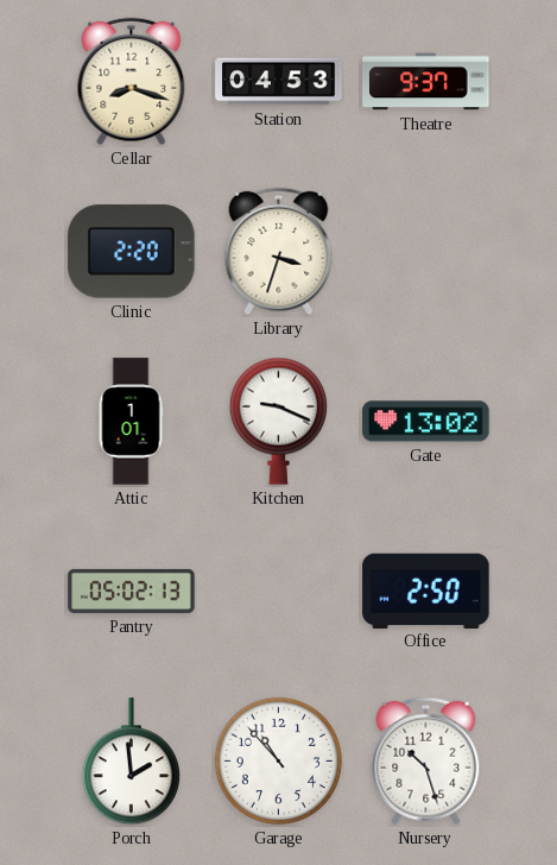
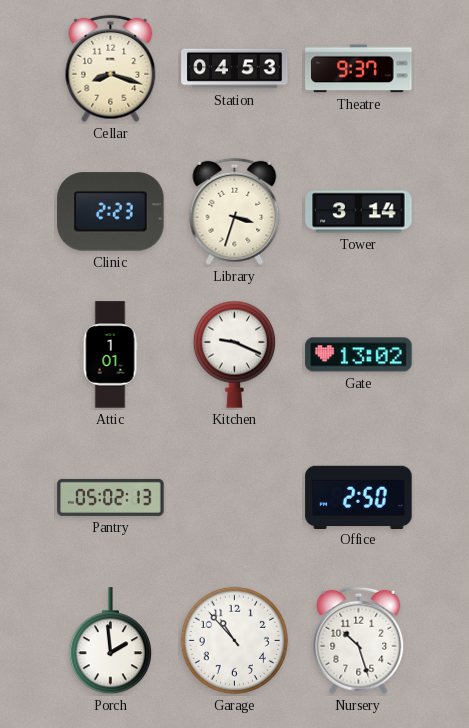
Clinic: 2:20 -> 2:23 (111, 212)
Tower: none -> 3:14 (359, 212)
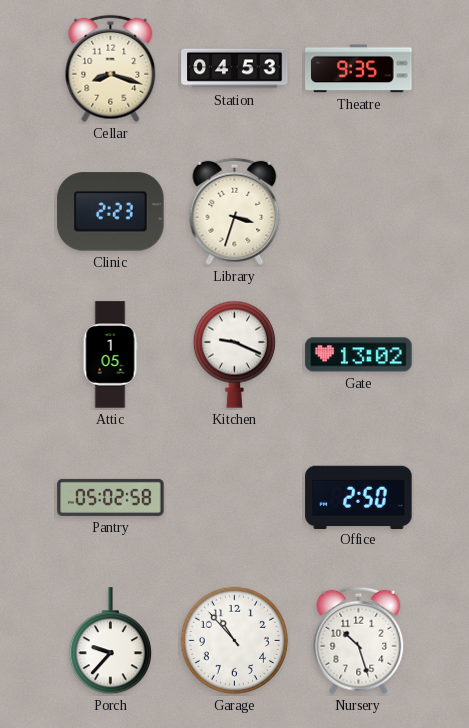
Theatre: 9:37 -> 9:35 (359, 69)
Tower: 3:14 -> none (359, 212)
Attic: 1:01 -> 1:05 (110, 355)
Pantry: 05:02:13 -> 05:02:58 (111, 497)
Porch: 1:59 -> 9:37 (110, 641)
